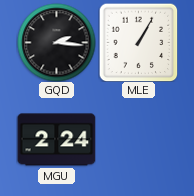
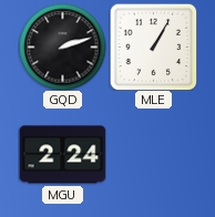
GQD: 2:16 -> 2:12 (62, 46)
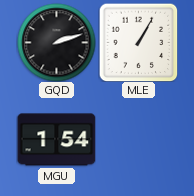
MGU: 2:24 -> 1:54 (56, 140)
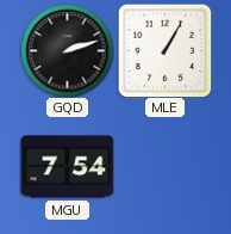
MGU: 1:54 -> 7:54 (67, 167)
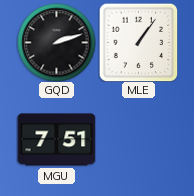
MLE: 1:05 -> 1:06 (138, 42)
MGU: 7:54 -> 7:51 (56, 140)
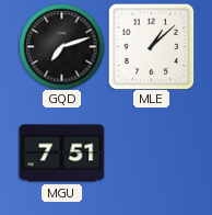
GQD: 2:12 -> 7:12 (61, 46)
MLE: 1:06 -> 1:08 (151, 46)
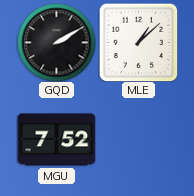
GQD: 7:12 -> 2:10 (56, 42)
MGU: 7:51 -> 7:52 (56, 140)
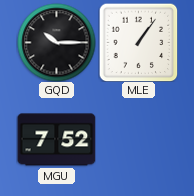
GQD: 2:10 -> 10:15 (56, 42)
MLE: 1:08 -> 1:06 (138, 42)
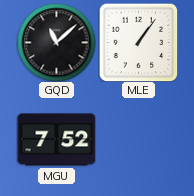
GQD: 10:15 -> 11:08 (56, 42)
